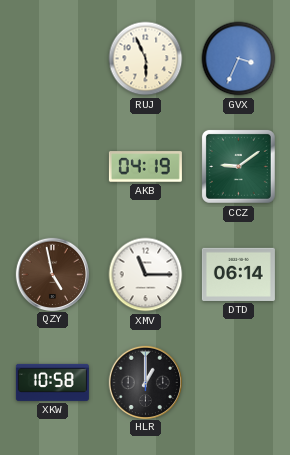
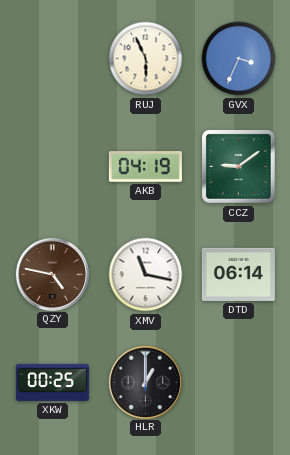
QZY: 4:58 -> 4:47 (52, 274)
XMV: 11:15 -> 11:17 (146, 275)
XKW: 10:58 -> 00:25 (52, 382)
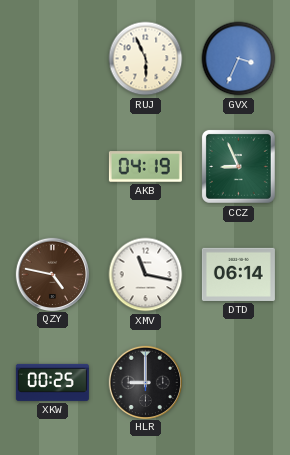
CCZ: 9:09 -> 8:56 (238, 166)
HLR: 1:00 -> 9:00 (145, 382)
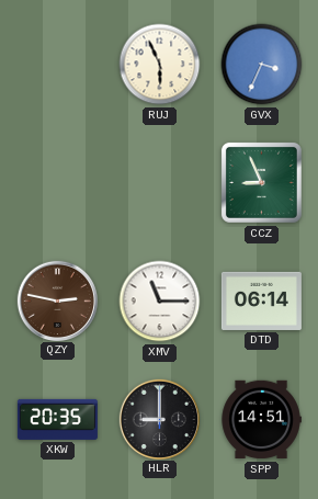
AKB: 04:19 -> none (145, 167)
QZY: 4:47 -> 2:47 (57, 300)
XMV: 11:17 -> 11:15 (160, 302)
XKW: 00:25 -> 20:35 (57, 419)
SPP: none -> 14:51 (261, 420)
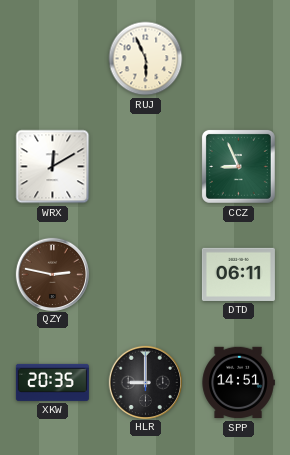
GVX: 3:34 -> none (262, 65)
WRX: none -> 12:10 (53, 167)
XMV: 11:15 -> none (160, 302)
DTD: 06:14 -> 06:11 (238, 274)
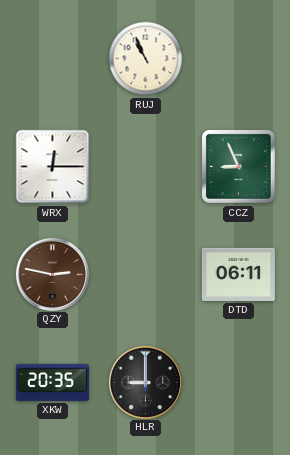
RUJ: 5:56 -> 10:56 (146, 59)
WRX: 12:10 -> 12:15 (53, 167)
SPP: 14:51 -> none (238, 383)
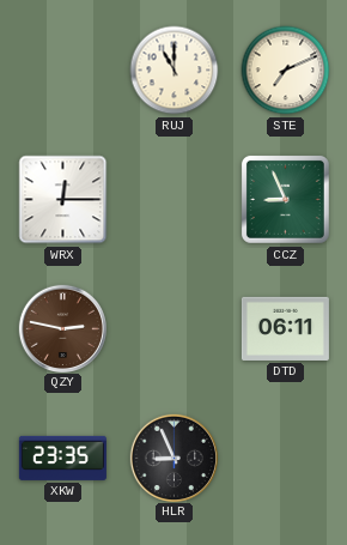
RUJ: 10:56 -> 11:00 (175, 71)
STE: none -> 7:11 (286, 71)
XKW: 20:35 -> 23:35 (62, 458)
HLR: 9:00 -> 8:56 (173, 458)
